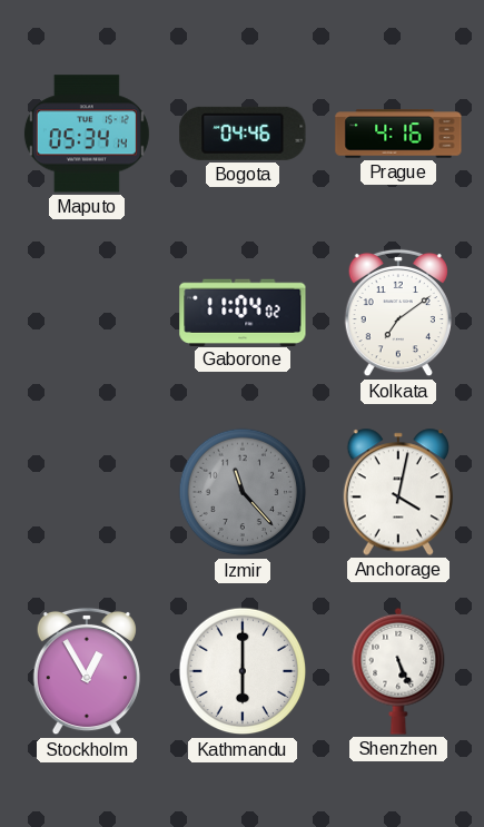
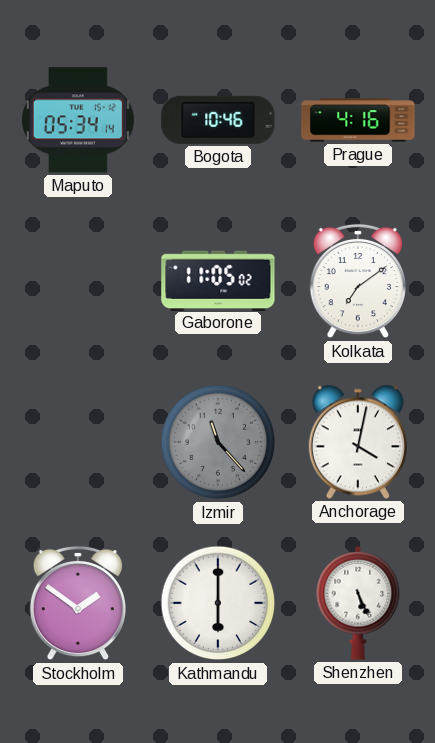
Bogota: 04:46 -> 10:46 (218, 120)
Gaborone: 11:04 -> 11:05 (218, 280)
Stockholm: 12:55 -> 1:51 (78, 603)
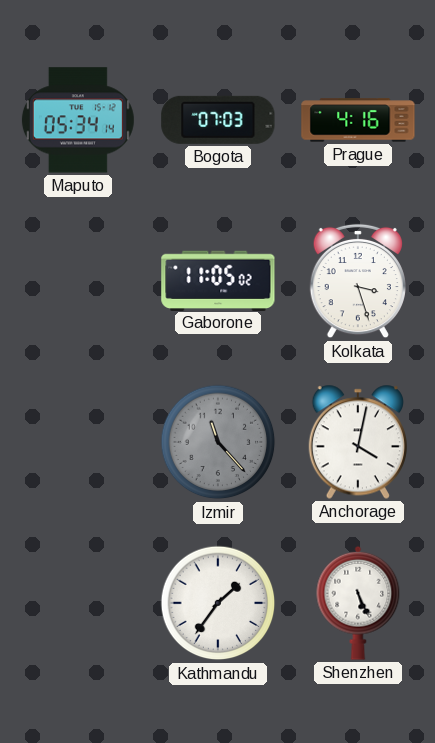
Bogota: 10:46 -> 07:03 (218, 120)
Kolkata: 7:09 -> 3:27 (358, 281)
Stockholm: 1:51 -> none (78, 603)
Kathmandu: 6:00 -> 1:36 (218, 603)
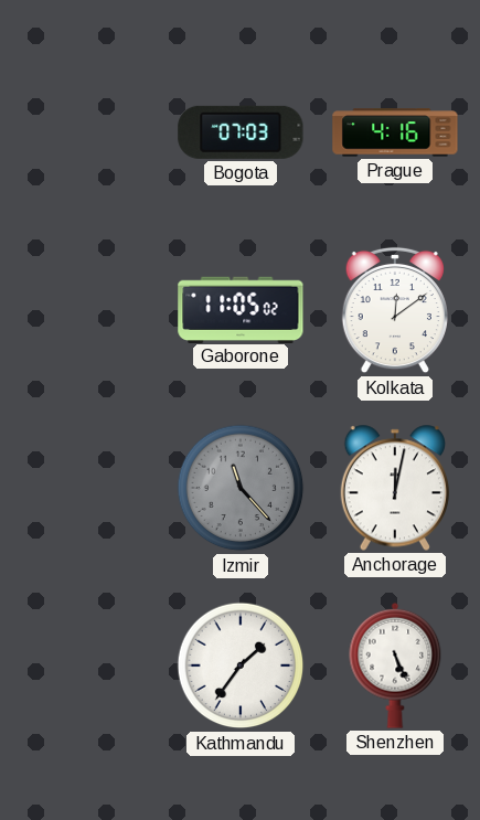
Maputo: 05:34 -> none (78, 120)
Kolkata: 3:27 -> 12:09 (395, 310)
Anchorage: 4:02 -> 12:02 (394, 488)
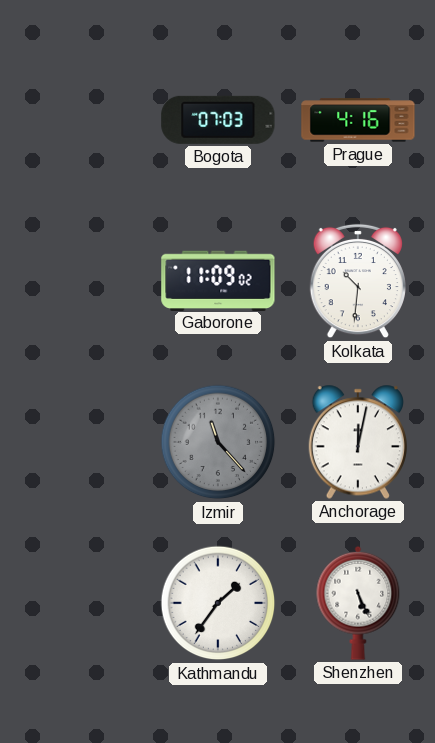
Gaborone: 11:05 -> 11:09 (218, 280)
Kolkata: 12:09 -> 10:31 (358, 281)
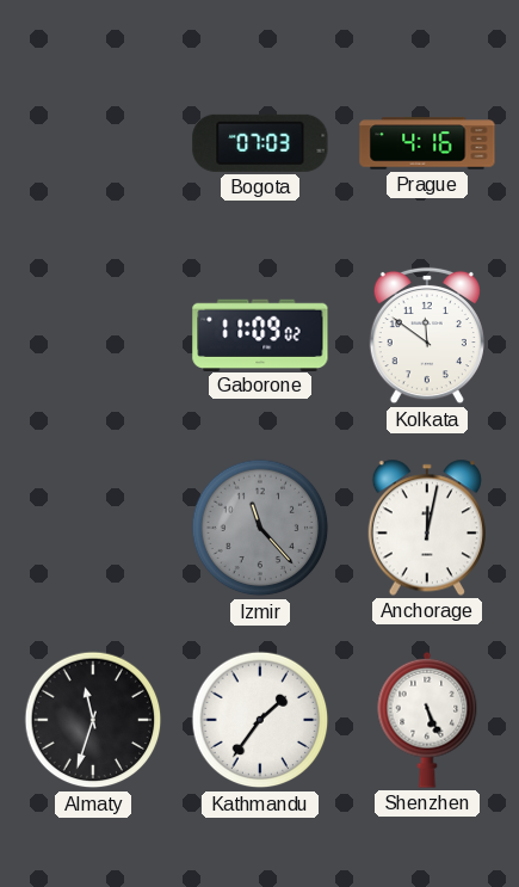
Kolkata: 10:31 -> 11:51 (427, 335)
Almaty: none -> 11:33 (93, 720)
